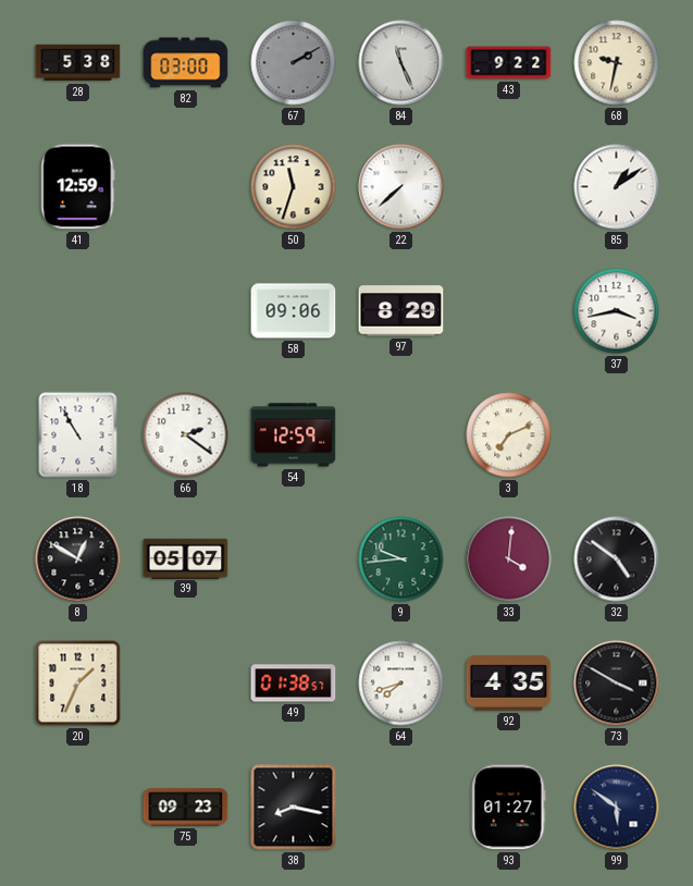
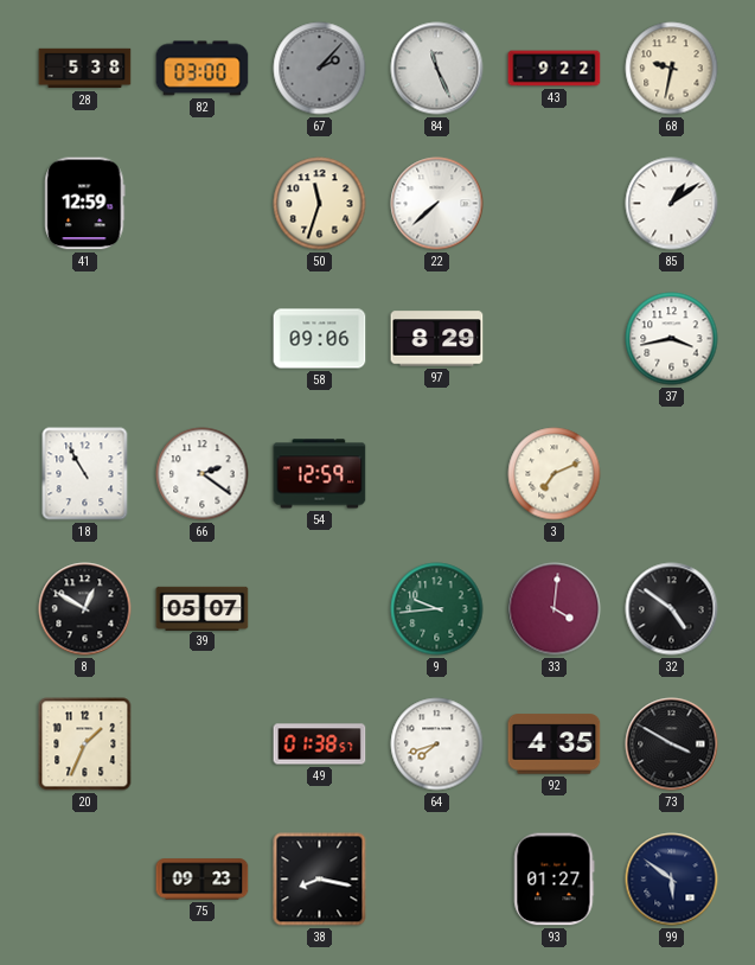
67: 2:10 -> 2:07 (320, 69)
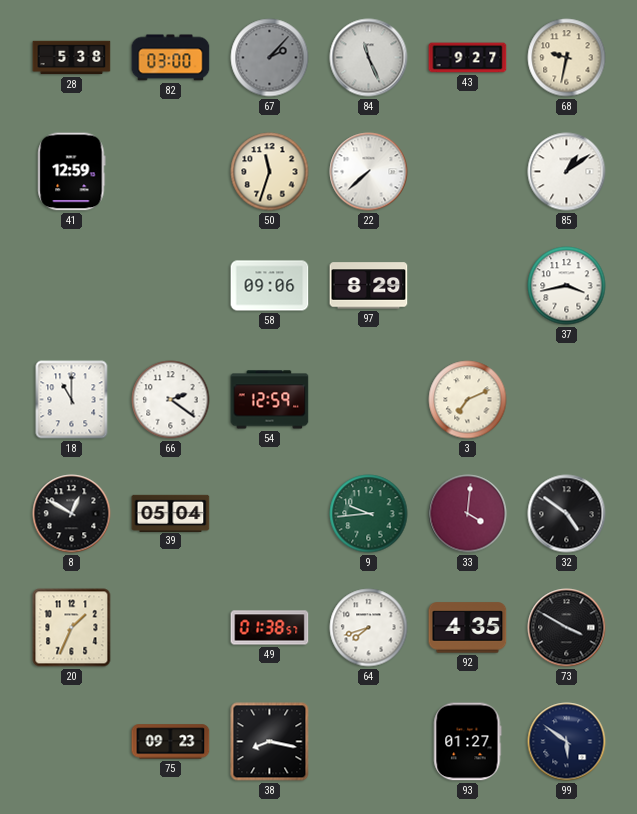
43: 9:22 -> 9:27 (468, 58)
18: 10:55 -> 11:00 (72, 400)
39: 05:07 -> 05:04 (171, 513)
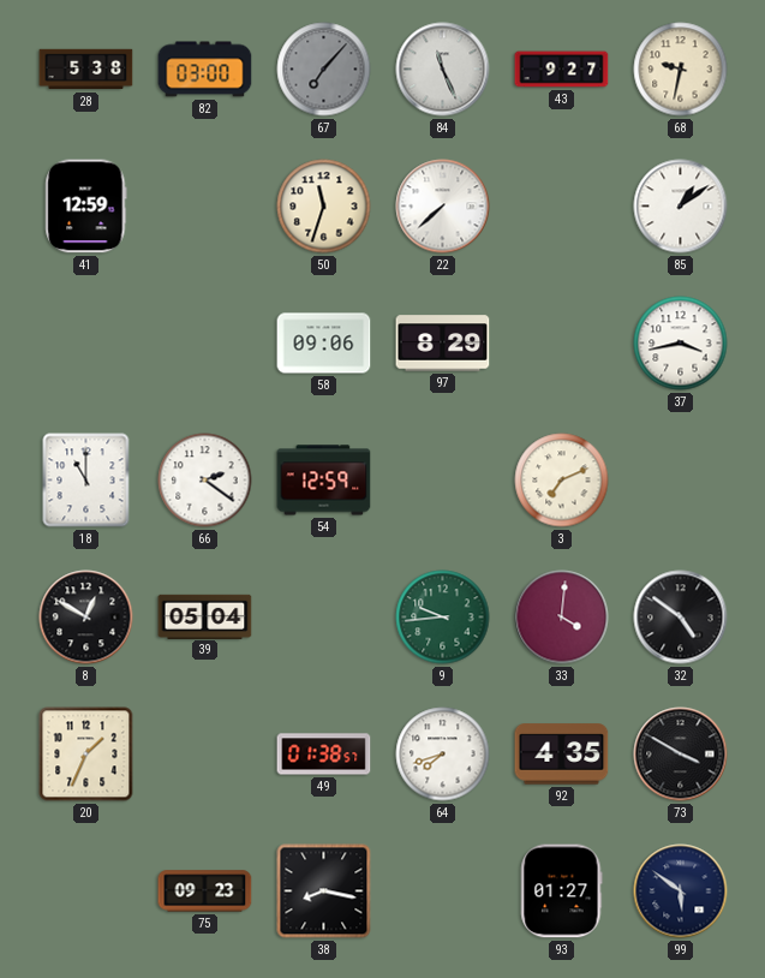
67: 2:07 -> 7:07 (324, 70)
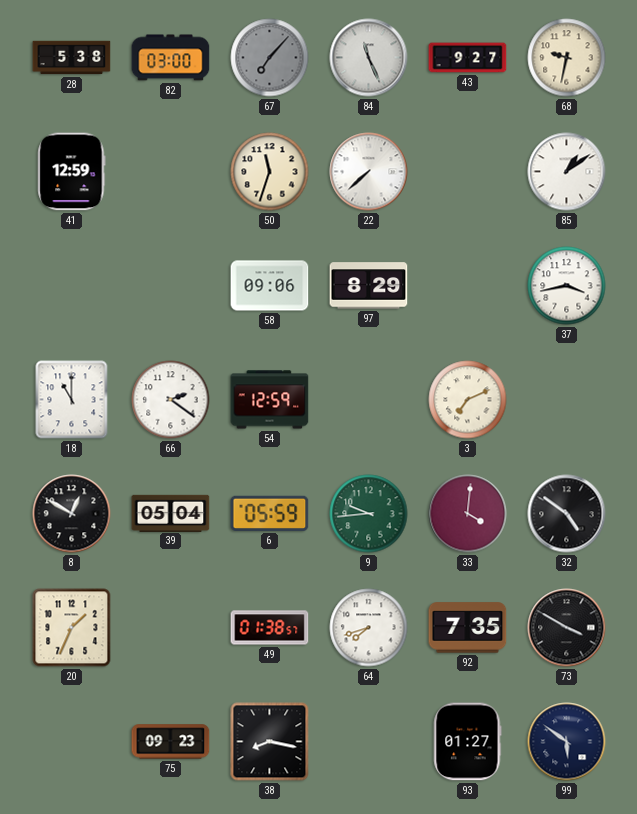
6: none -> 05:59 (270, 513)
92: 4:35 -> 7:35 (468, 628)
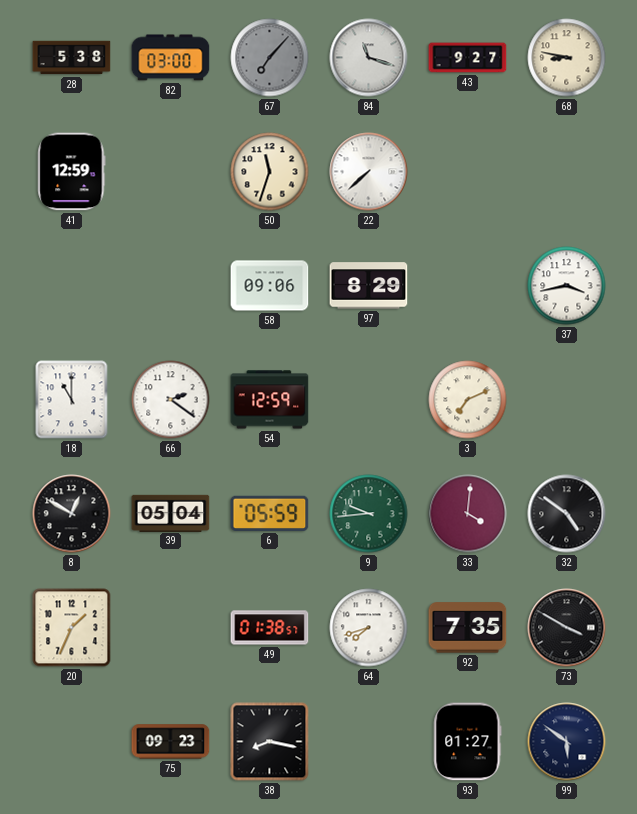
84: 11:26 -> 11:18 (369, 58)
68: 9:32 -> 8:47 (567, 58)
85: 1:09 -> none (567, 172)
